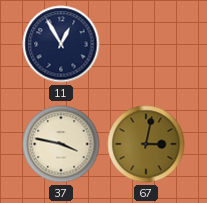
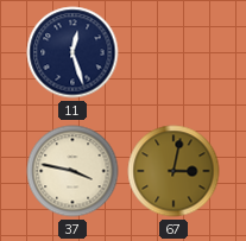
11: 12:55 -> 12:27 (72, 52)
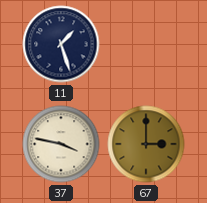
11: 12:27 -> 1:27 (61, 44)
67: 3:02 -> 3:00 (146, 144)
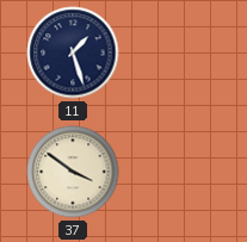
37: 3:47 -> 3:51 (73, 172)
67: 3:00 -> none (146, 144)
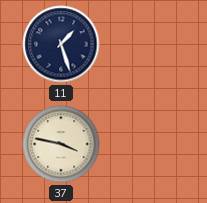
37: 3:51 -> 3:47 (61, 144)
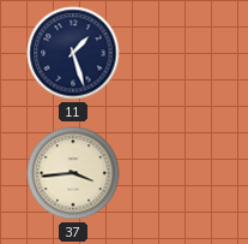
37: 3:47 -> 3:44 (73, 173)
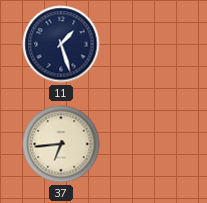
37: 3:44 -> 6:44 (61, 144)
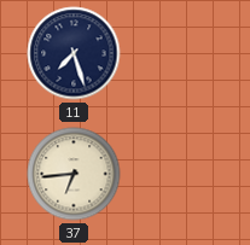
11: 1:27 -> 7:27 (74, 53)
